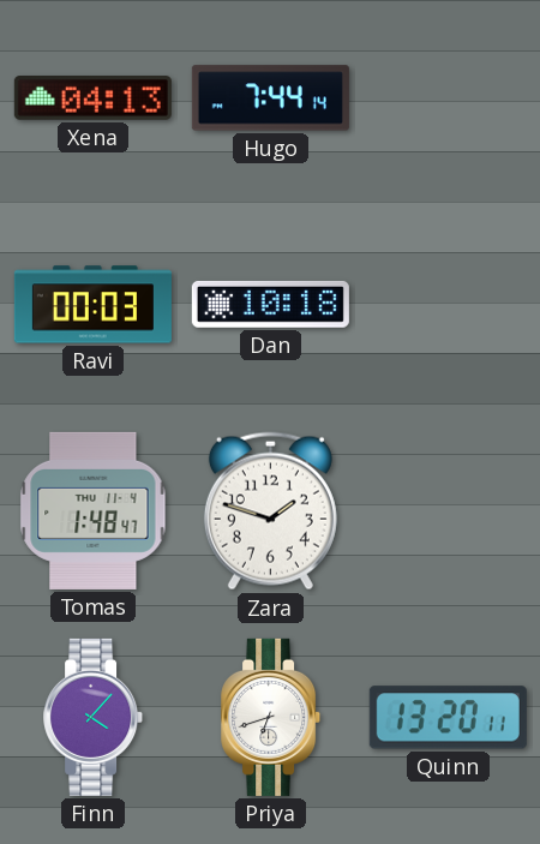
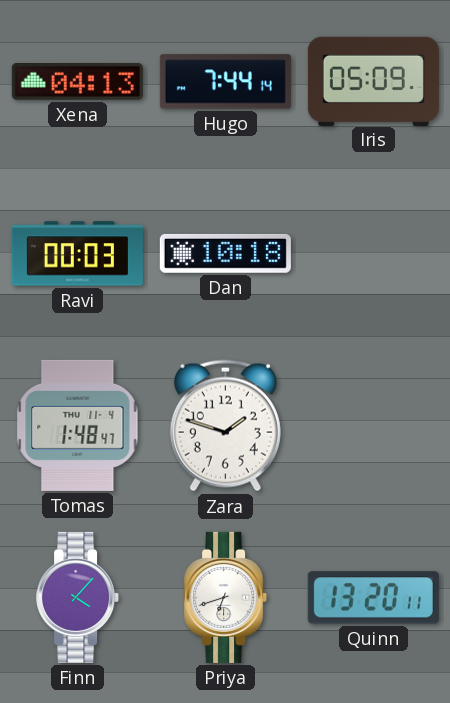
Iris: none -> 05:09 (373, 81)
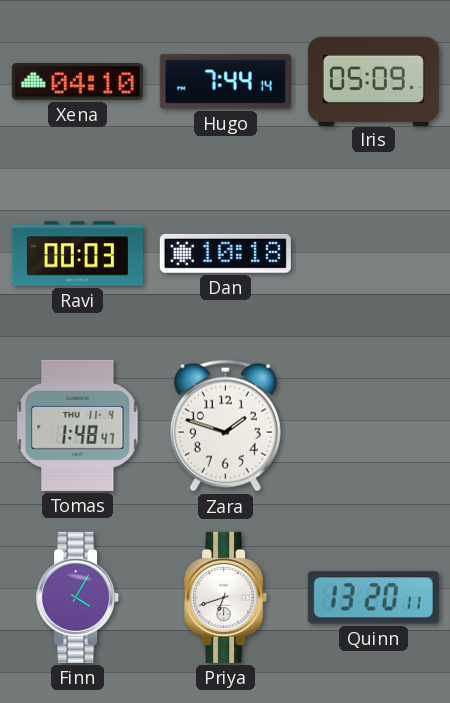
Xena: 04:13 -> 04:10 (77, 82)
Finn: 4:07 -> 4:05 (78, 597)
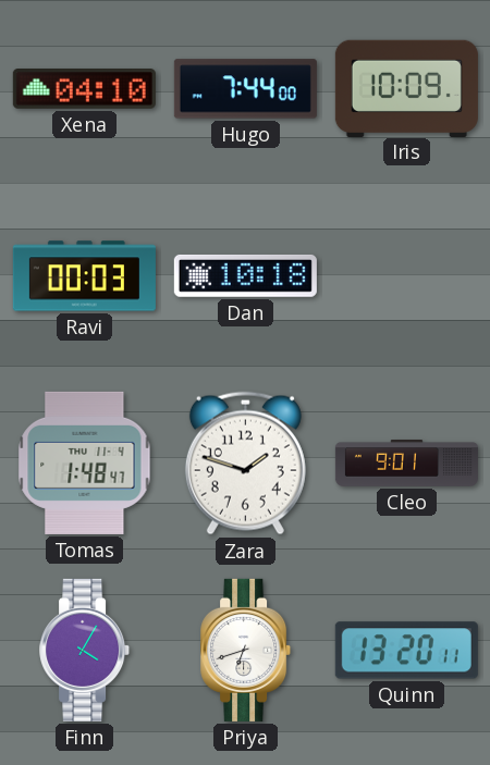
Hugo: 7:44:14 -> 7:44:00 (245, 89)
Iris: 05:09 -> 10:09 (406, 88)
Cleo: none -> 9:01 (406, 464)
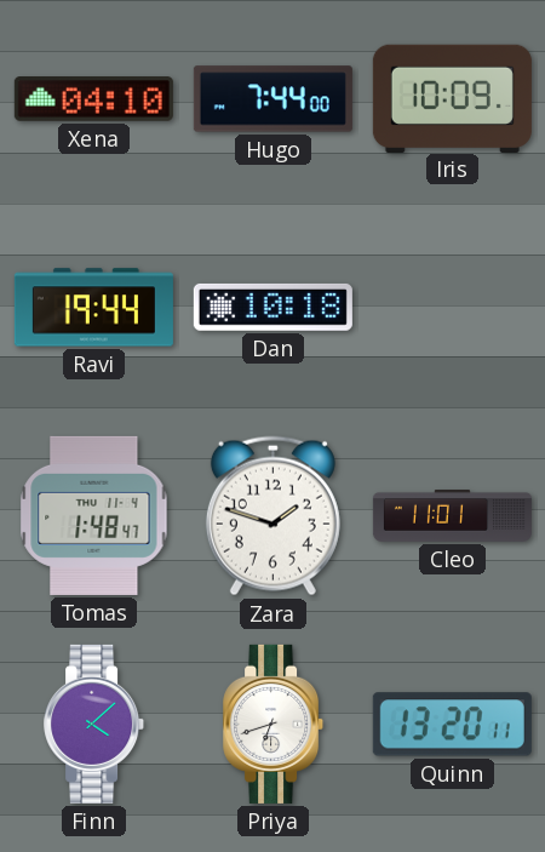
Ravi: 00:03 -> 19:44 (93, 308)
Cleo: 9:01 -> 11:01 (452, 516)
Finn: 4:05 -> 4:08 (94, 724)
